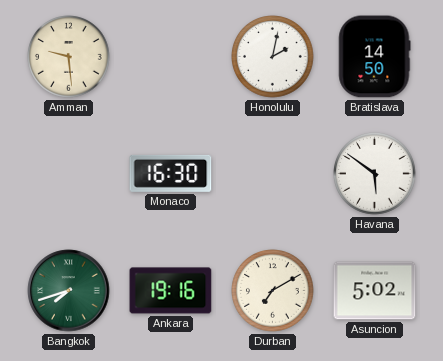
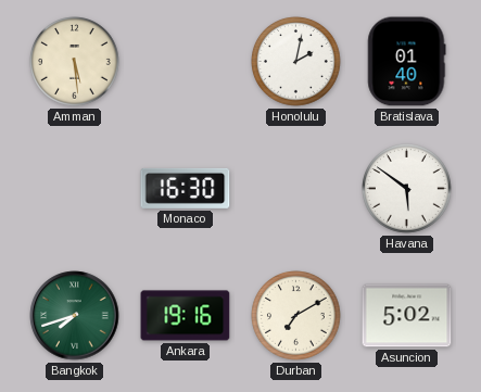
Amman: 9:29 -> 5:29 (75, 62)
Bratislava: 14:50 -> 01:40 (407, 62)
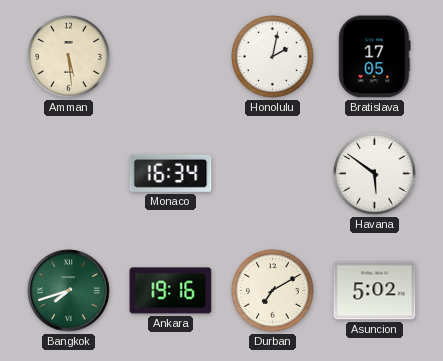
Bratislava: 01:40 -> 17:05 (375, 57)
Monaco: 16:30 -> 16:34 (171, 173)
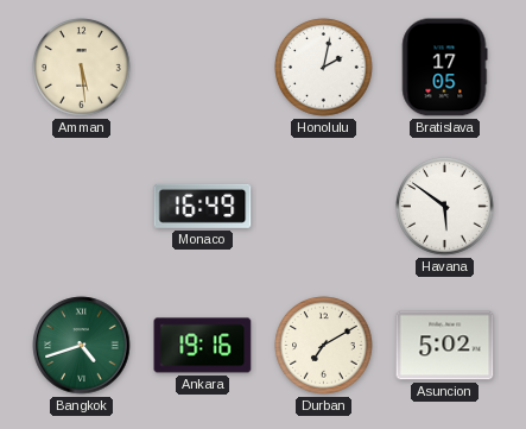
Monaco: 16:34 -> 16:49 (203, 206)
Bangkok: 7:42 -> 4:42 (82, 346)
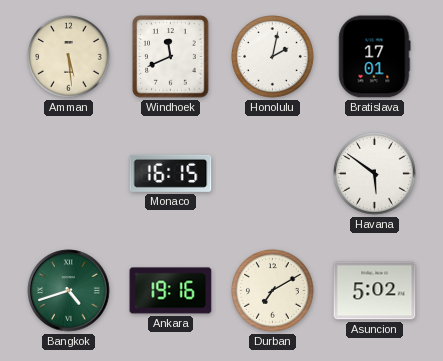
Windhoek: none -> 11:41 (171, 57)
Bratislava: 17:05 -> 17:01 (375, 57)
Monaco: 16:49 -> 16:15 (171, 173)
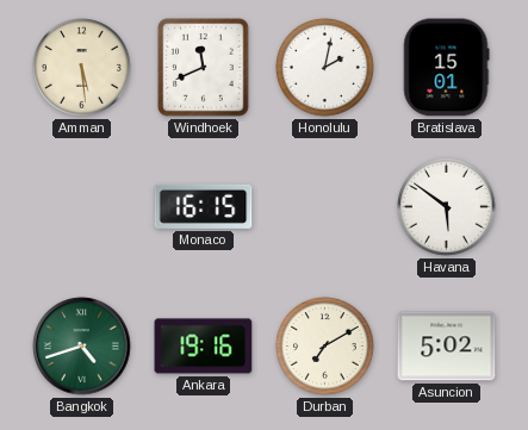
Bratislava: 17:01 -> 15:01 (447, 68)
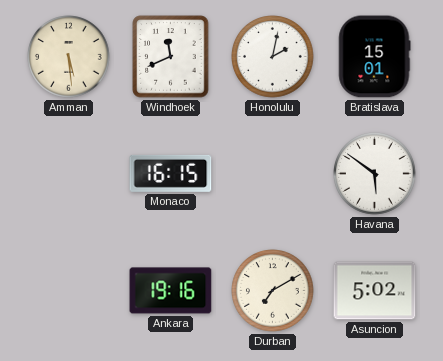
Bangkok: 4:42 -> none (82, 347)
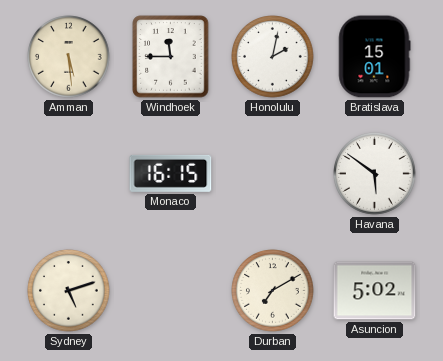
Windhoek: 11:41 -> 11:45 (171, 57)
Sydney: none -> 5:12 (69, 291)
Ankara: 19:16 -> none (171, 291)
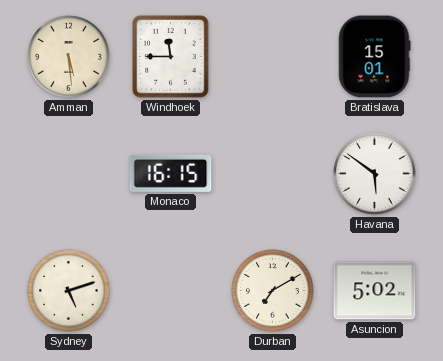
Honolulu: 2:02 -> none (273, 57)
